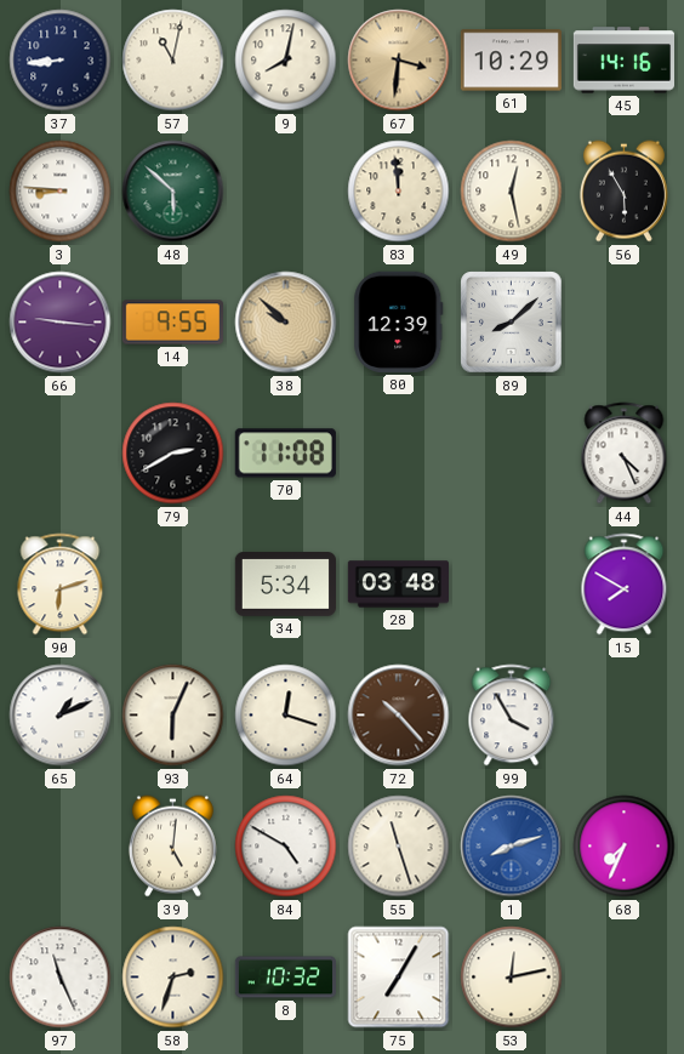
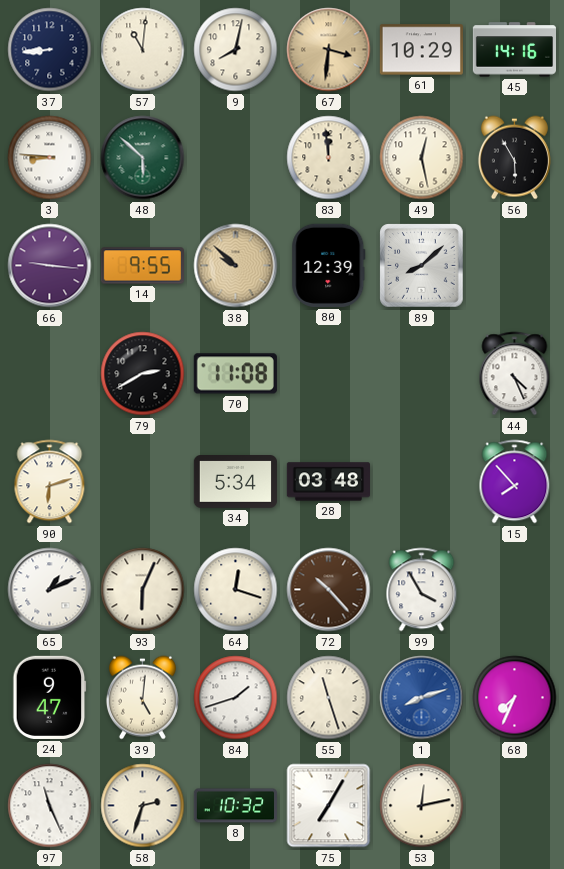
57: 11:02 -> 11:01 (143, 50)
15: 7:50 -> 7:53 (515, 482)
24: none -> 9:47 (50, 697)
84: 4:50 -> 1:42 (236, 698)
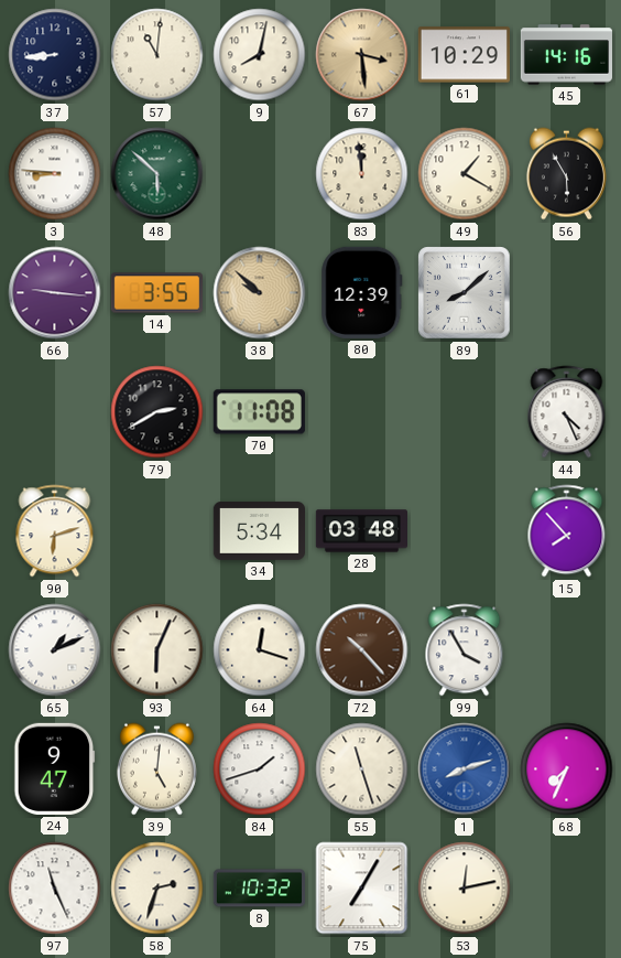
67: 3:31 -> 3:29 (362, 55)
49: 12:28 -> 1:20 (465, 174)
14: 9:55 -> 3:55 (156, 293)
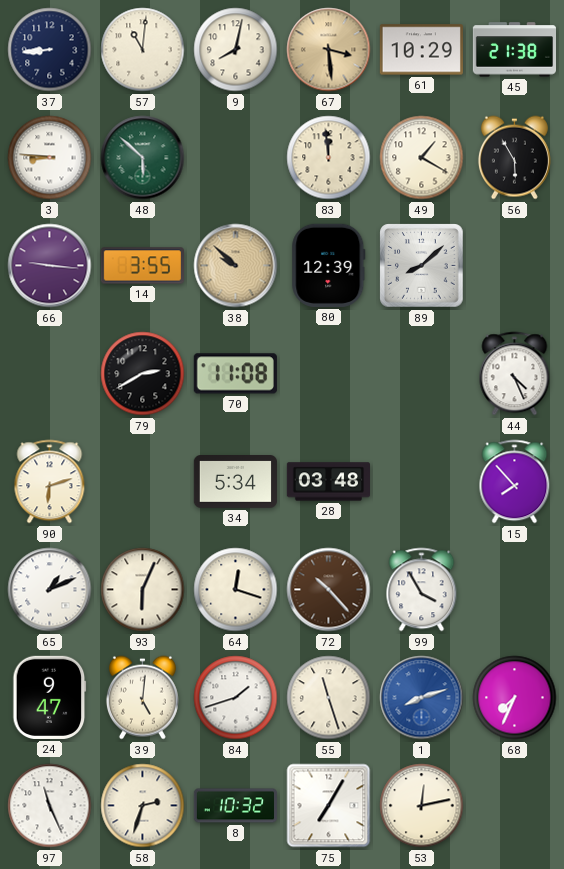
45: 14:16 -> 21:38 (514, 50)
